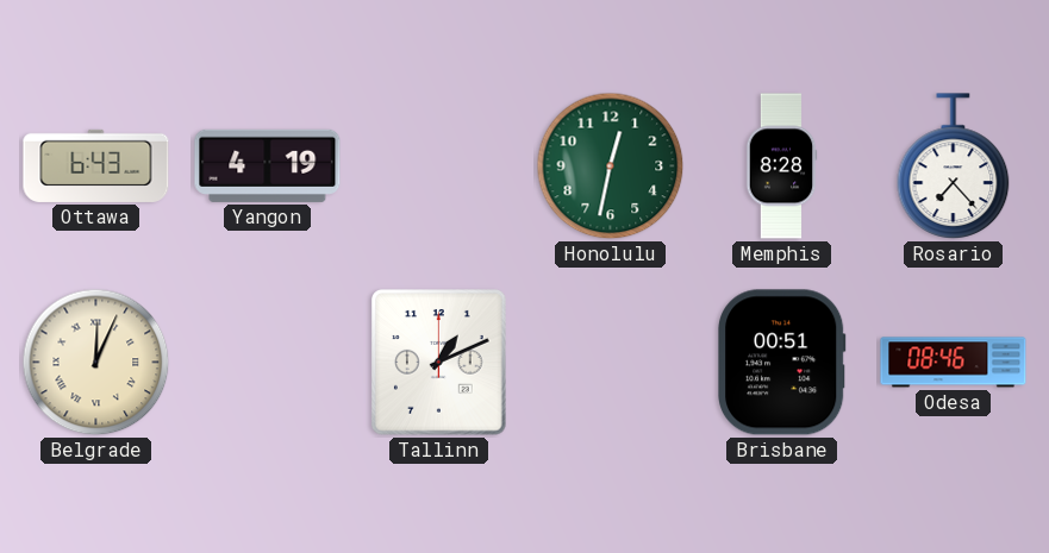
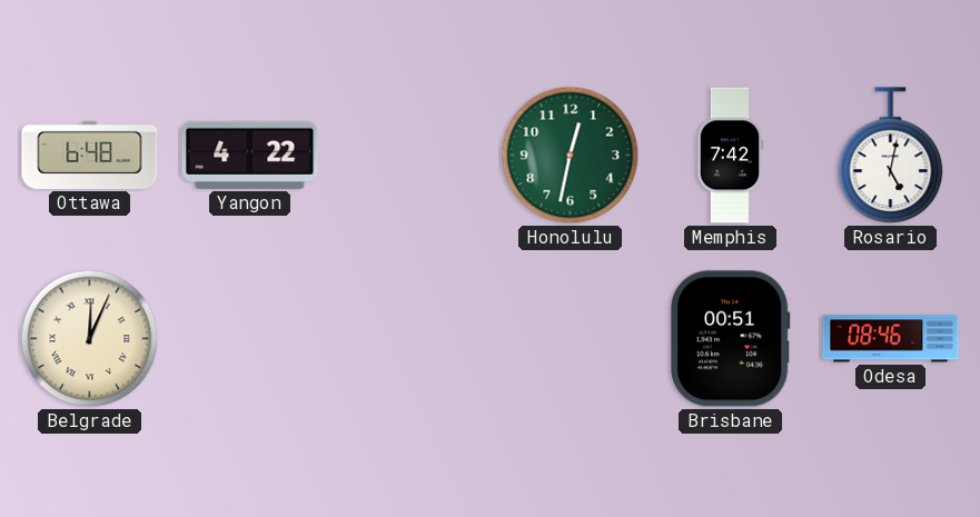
Ottawa: 6:43 -> 6:48 (90, 155)
Yangon: 4:19 -> 4:22 (250, 155)
Memphis: 8:28 -> 7:42 (730, 156)
Rosario: 7:23 -> 5:02 (891, 156)
Tallinn: 1:11 -> none (439, 363)
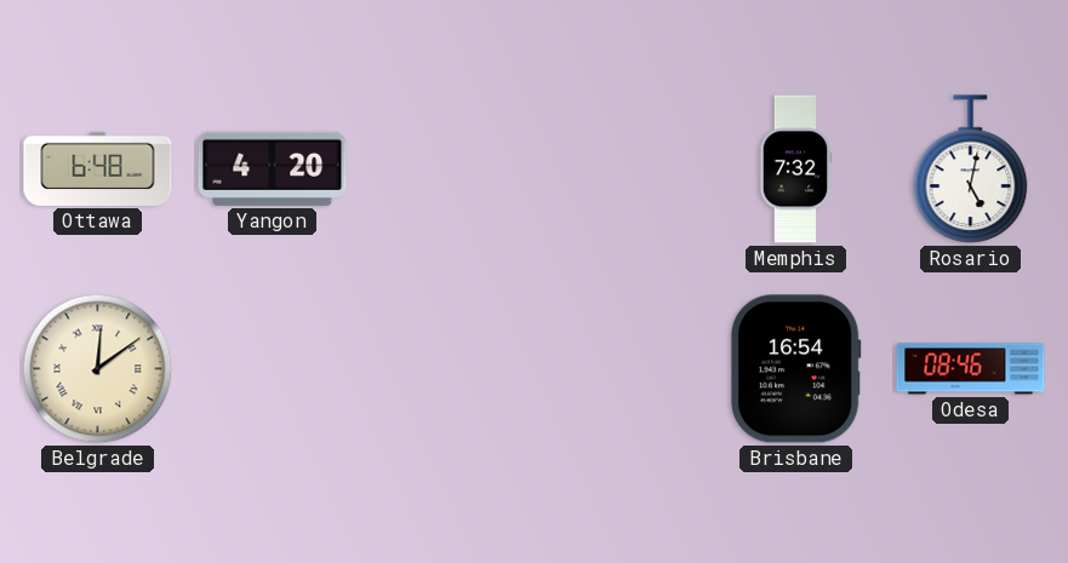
Yangon: 4:22 -> 4:20 (273, 168)
Honolulu: 12:32 -> none (571, 156)
Memphis: 7:42 -> 7:32 (795, 170)
Belgrade: 12:04 -> 12:09 (98, 369)
Brisbane: 00:51 -> 16:54 (796, 369)
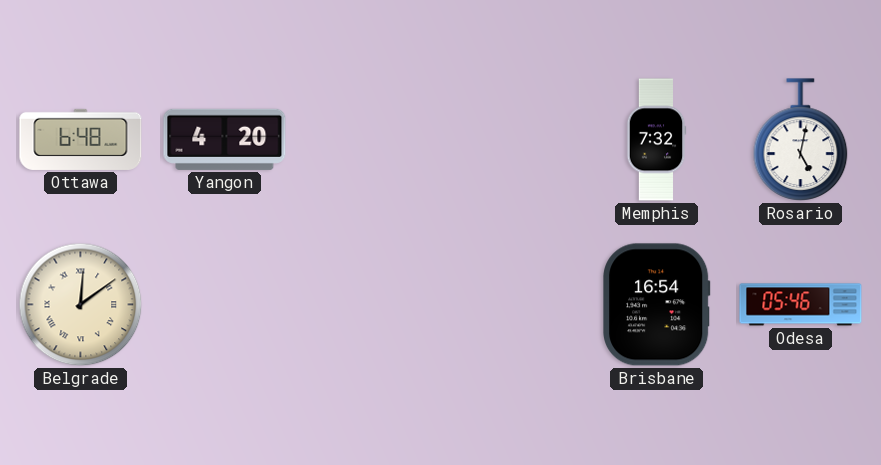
Odesa: 08:46 -> 05:46 (801, 305)
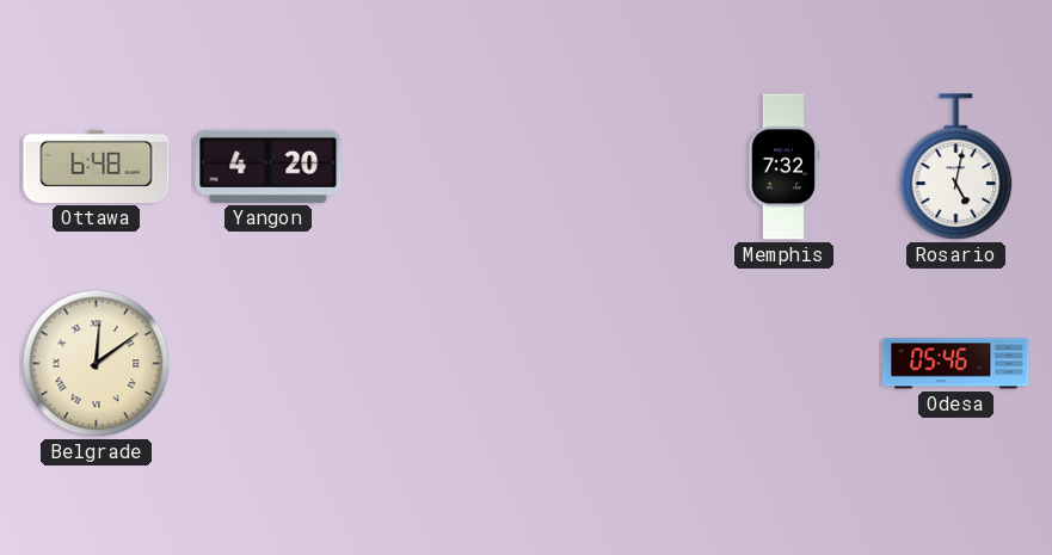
Brisbane: 16:54 -> none (657, 305)
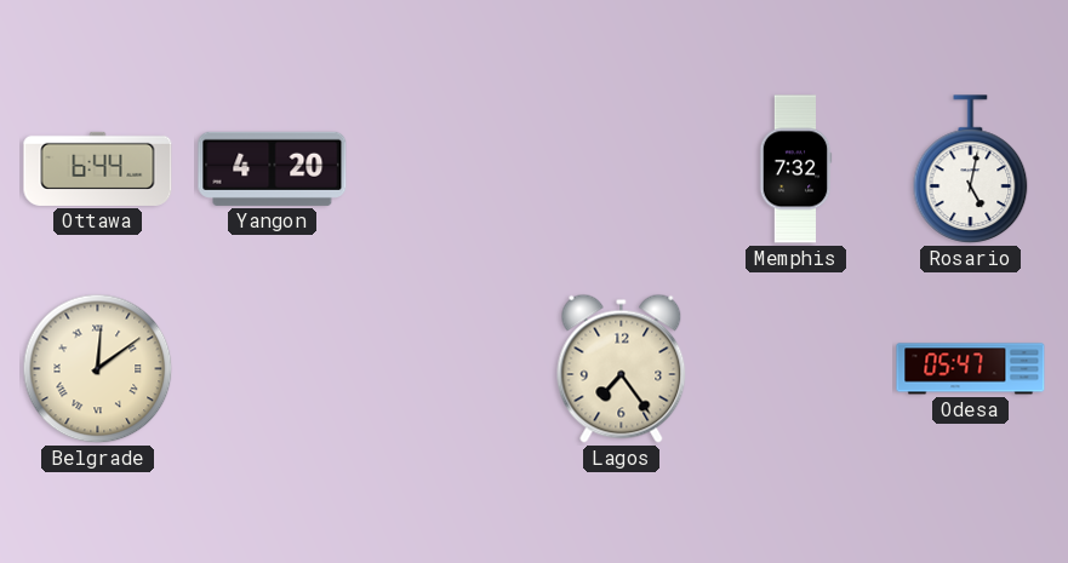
Ottawa: 6:48 -> 6:44 (98, 168)
Lagos: none -> 7:24 (622, 368)
Odesa: 05:46 -> 05:47 (971, 369)
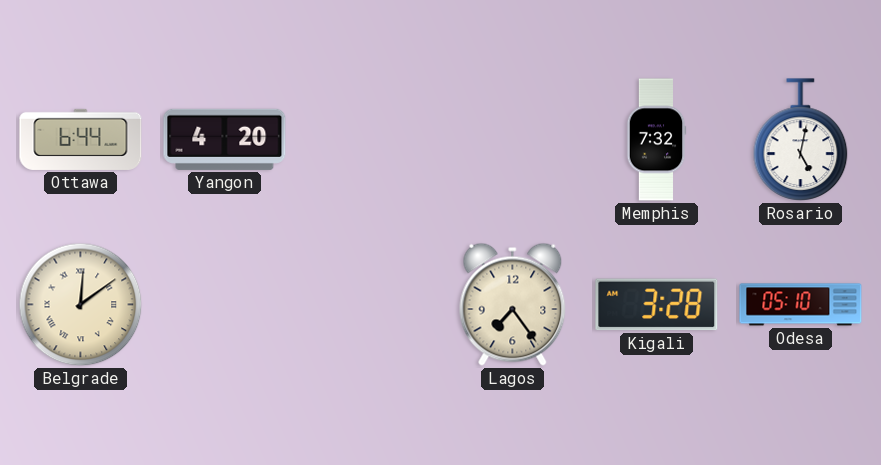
Kigali: none -> 3:28 (657, 305)
Odesa: 05:47 -> 05:10 (801, 305)
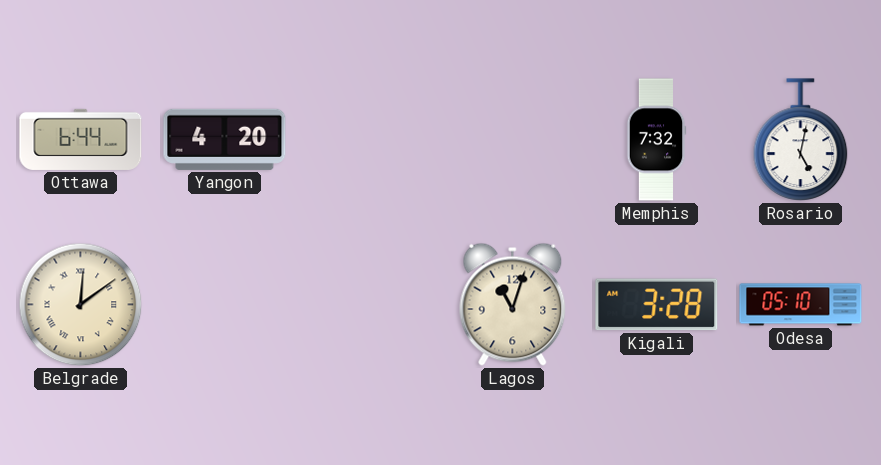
Lagos: 7:24 -> 11:03 (513, 304)
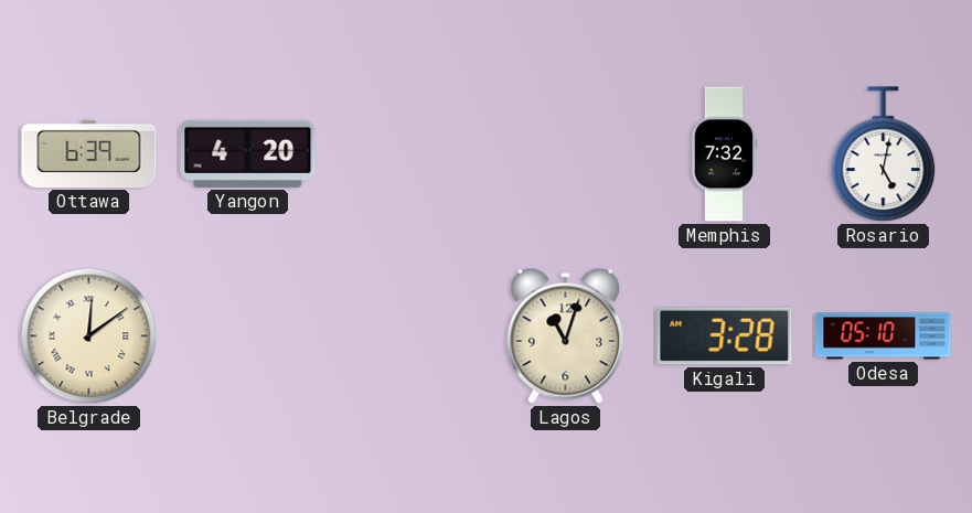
Ottawa: 6:44 -> 6:39 (89, 153)
